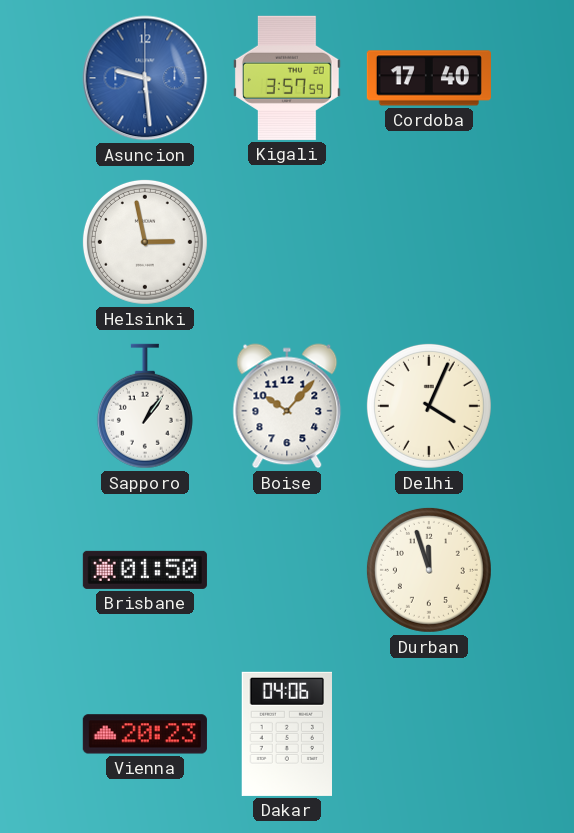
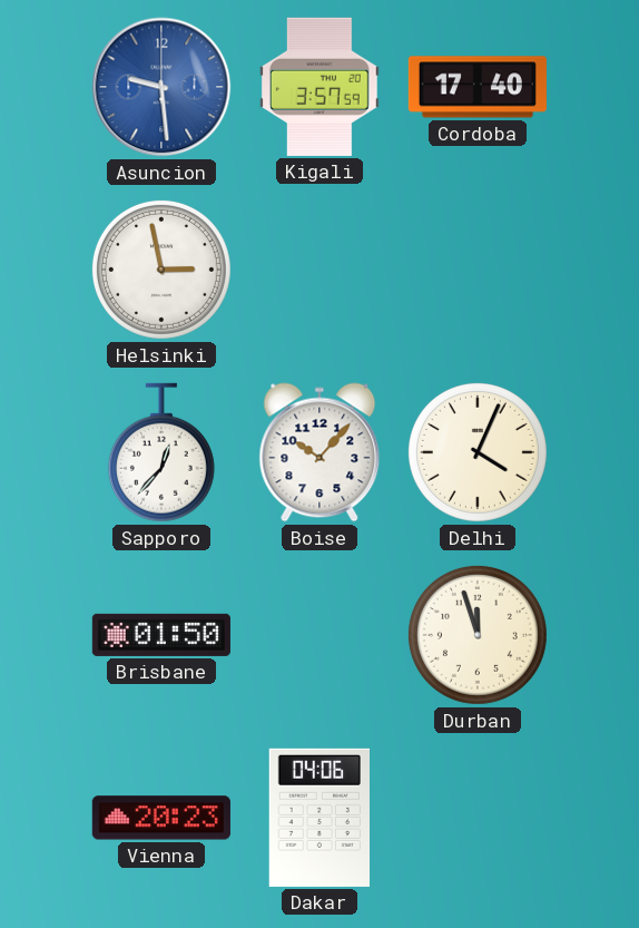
Sapporo: 1:06 -> 12:37 (161, 452)
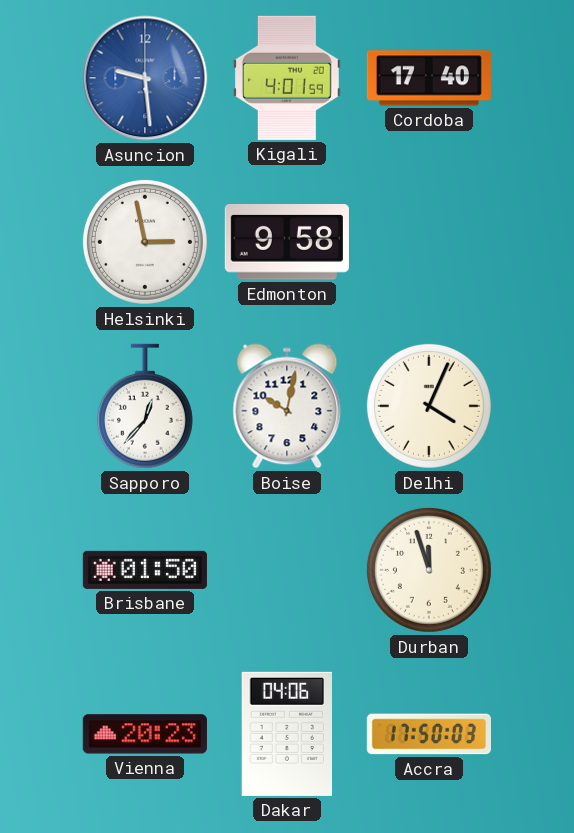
Kigali: 3:57 -> 4:01 (287, 78)
Edmonton: none -> 9:58 (287, 243)
Boise: 10:07 -> 10:02 (287, 406)
Accra: none -> 17:50 (429, 734)
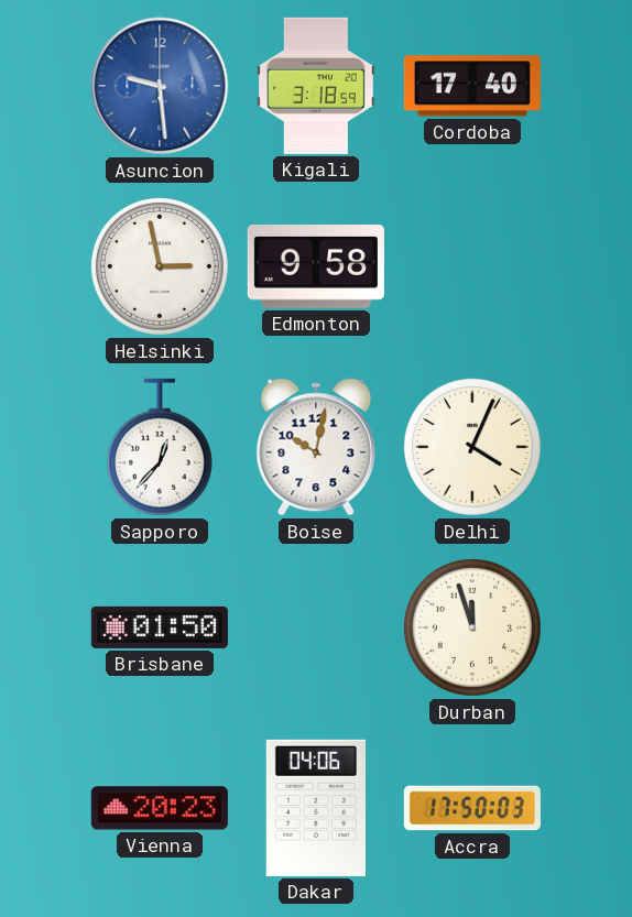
Kigali: 4:01 -> 3:18 (316, 86)
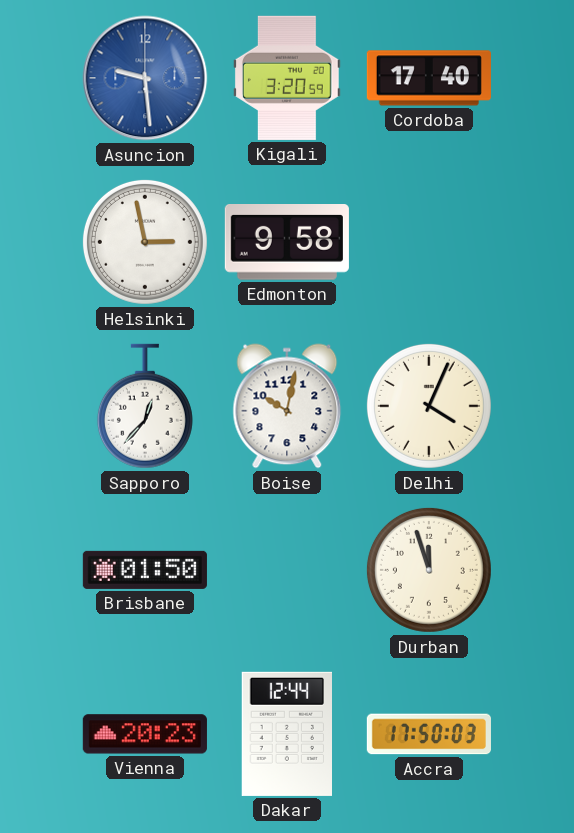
Kigali: 3:18 -> 3:20 (287, 78)
Dakar: 04:06 -> 12:44 (286, 734)
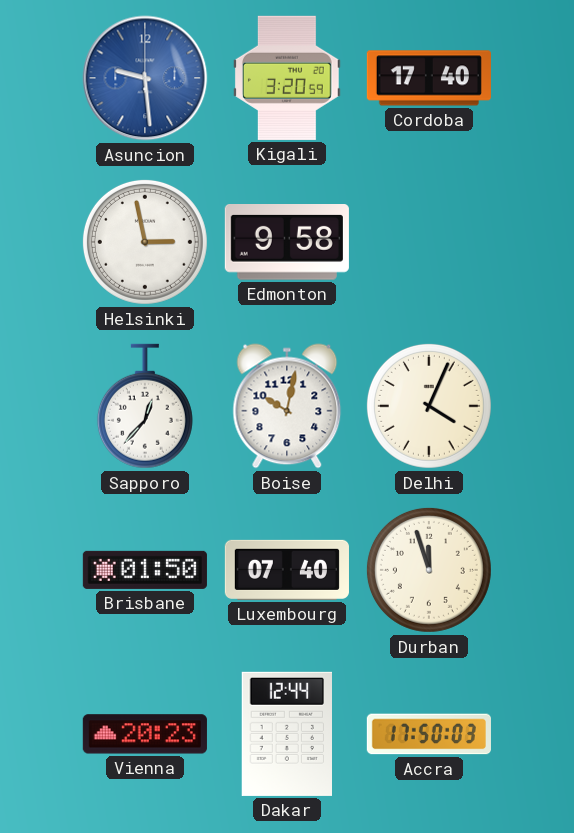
Luxembourg: none -> 07:40 (287, 570)
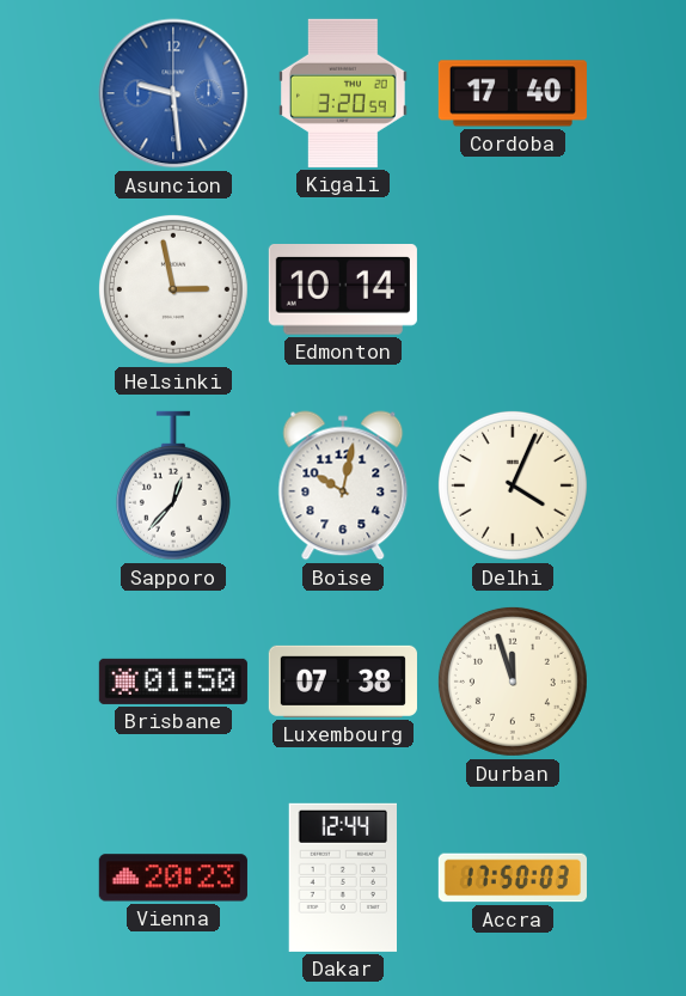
Edmonton: 9:58 -> 10:14 (343, 291)
Luxembourg: 07:40 -> 07:38 (343, 682)
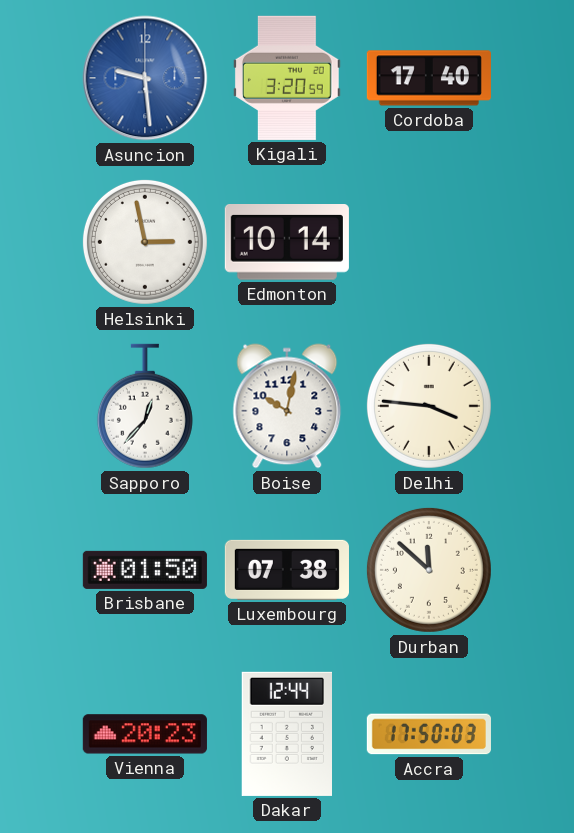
Delhi: 4:04 -> 3:46 (429, 406)
Durban: 11:57 -> 11:52 (429, 570)
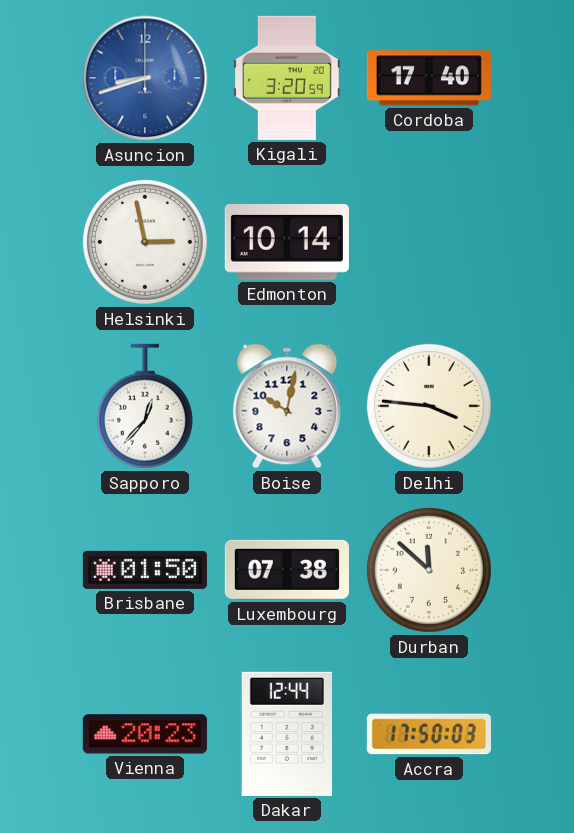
Asuncion: 9:29 -> 8:42 (145, 78)
